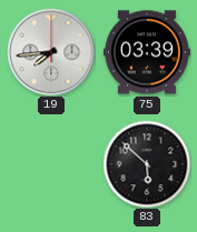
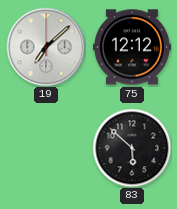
19: 7:44 -> 7:08 (46, 47)
75: 03:39 -> 12:12 (132, 47)
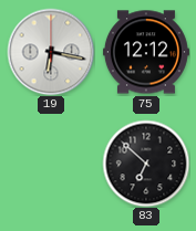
19: 7:08 -> 6:17 (51, 52)
83: 5:52 -> 6:52 (146, 164)
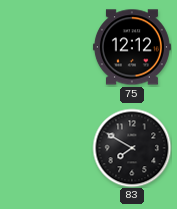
19: 6:17 -> none (51, 52)
83: 6:52 -> 7:50 (132, 148)
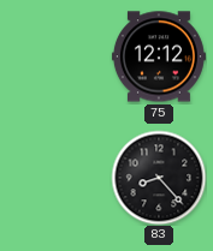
83: 7:50 -> 8:23 (159, 178)
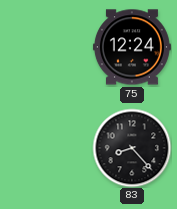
75: 12:12 -> 12:24 (132, 47)
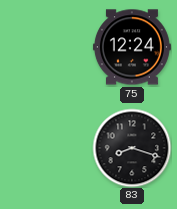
83: 8:23 -> 8:18 (132, 148)
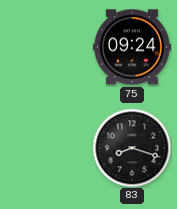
75: 12:24 -> 09:24 (132, 47)
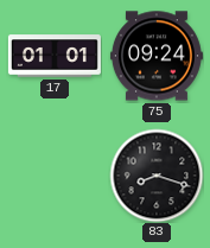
17: none -> 01:01 (55, 56)
